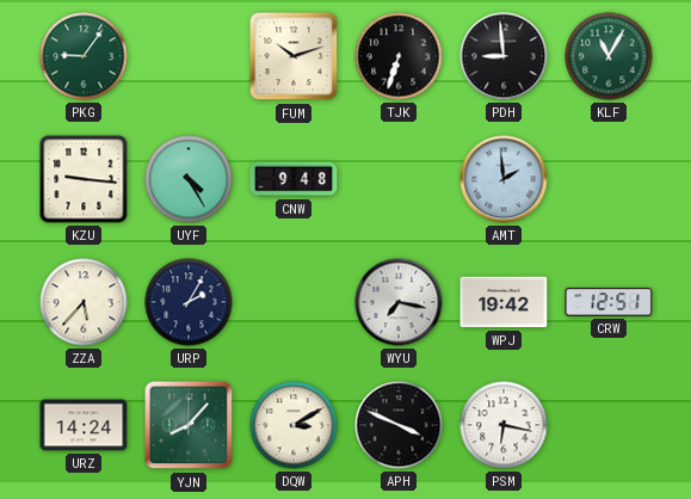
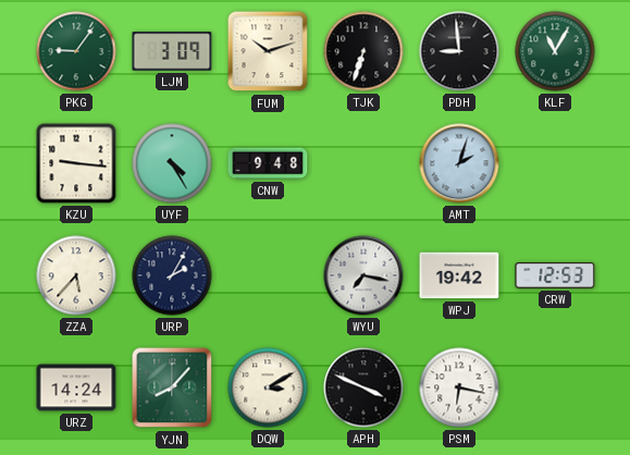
LJM: none -> 3:09 (172, 51)
AMT: 1:59 -> 2:03 (459, 163)
CRW: 12:51 -> 12:53 (555, 275)
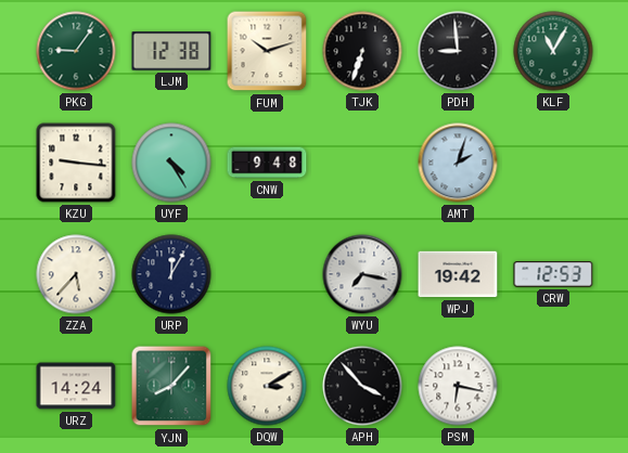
LJM: 3:09 -> 12:38 (171, 51)
URP: 2:05 -> 12:05 (171, 274)
APH: 3:49 -> 3:53 (362, 386)
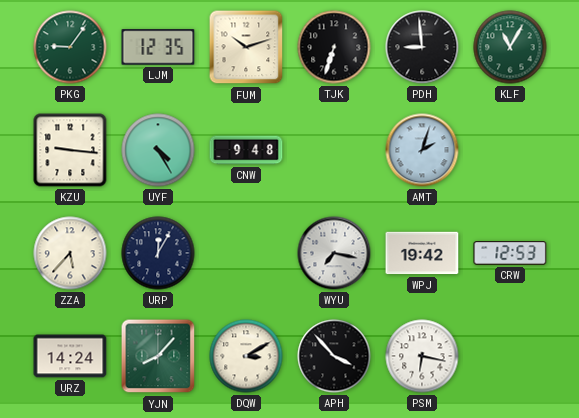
LJM: 12:38 -> 12:35 (158, 47)
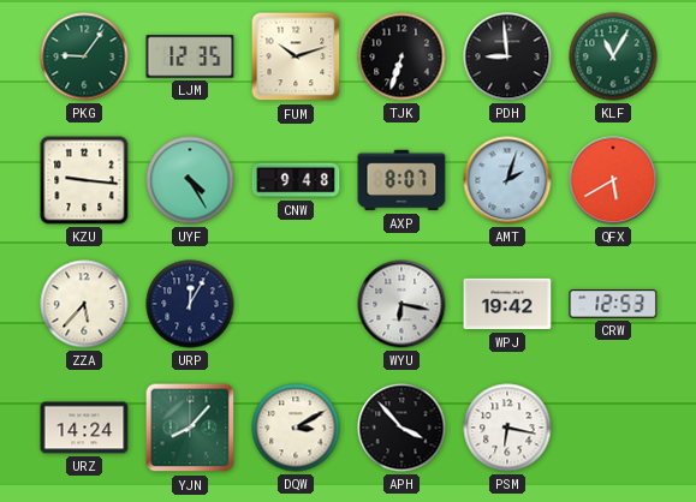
AXP: none -> 8:07 (401, 180)
QFX: none -> 5:40 (613, 180)
WYU: 7:17 -> 6:17 (401, 304)
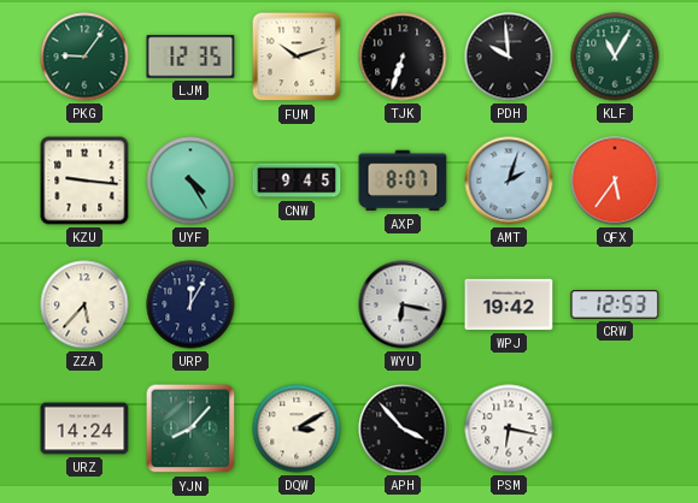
PDH: 8:59 -> 9:59 (509, 57)
CNW: 9:48 -> 9:45 (297, 181)
QFX: 5:40 -> 5:36 (615, 181)
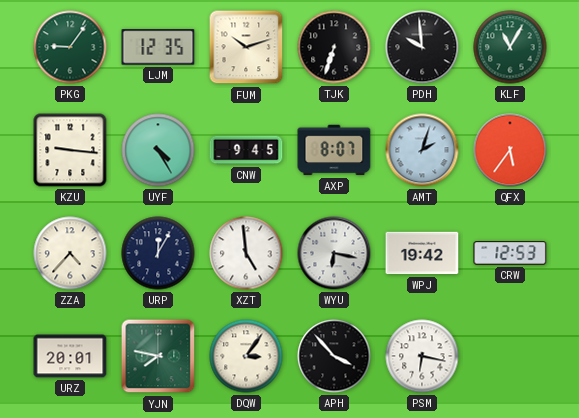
ZZA: 5:37 -> 4:37 (70, 253)
XZT: none -> 4:59 (246, 253)
URZ: 14:24 -> 20:01 (70, 356)
YJN: 8:07 -> 7:47 (158, 356)
DQW: 3:10 -> 3:06 (246, 356)
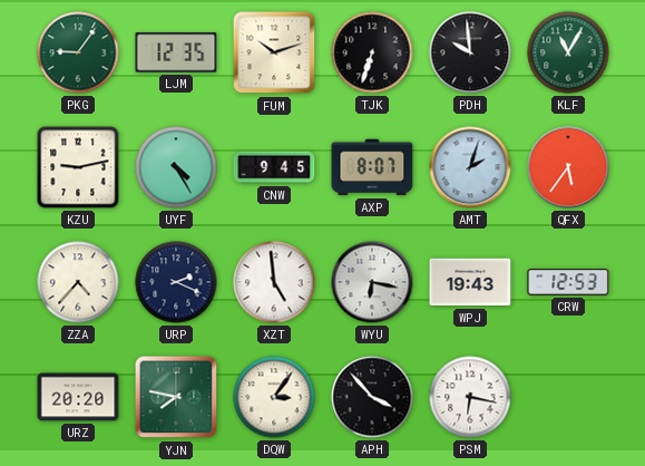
KZU: 9:16 -> 9:13 (78, 167)
URP: 12:05 -> 2:19 (176, 282)
WPJ: 19:42 -> 19:43 (470, 282)
URZ: 20:01 -> 20:20 (78, 397)
